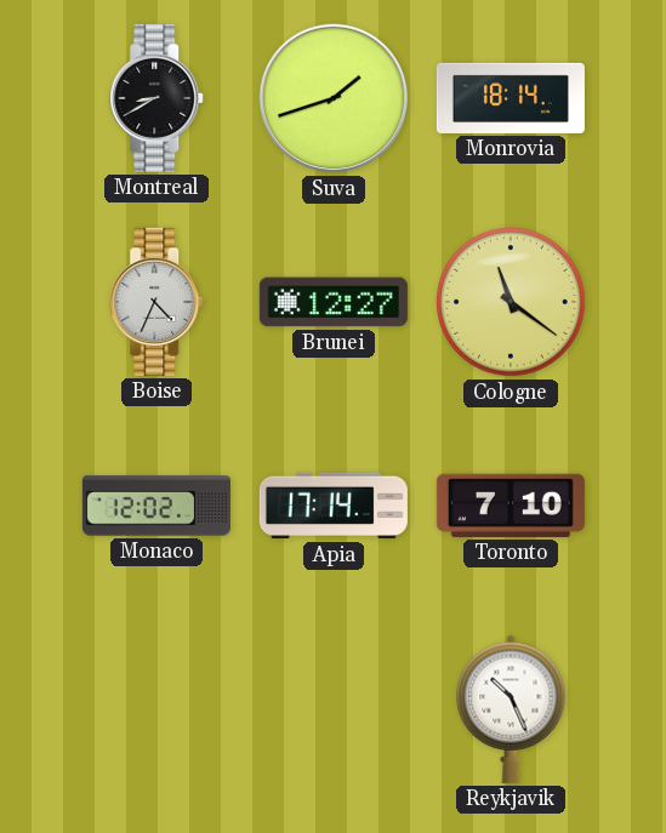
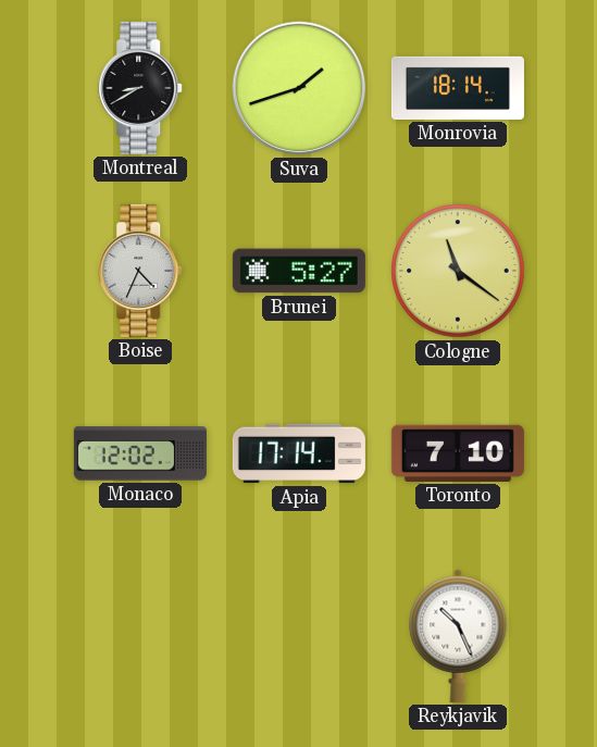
Brunei: 12:27 -> 5:27 (299, 271)
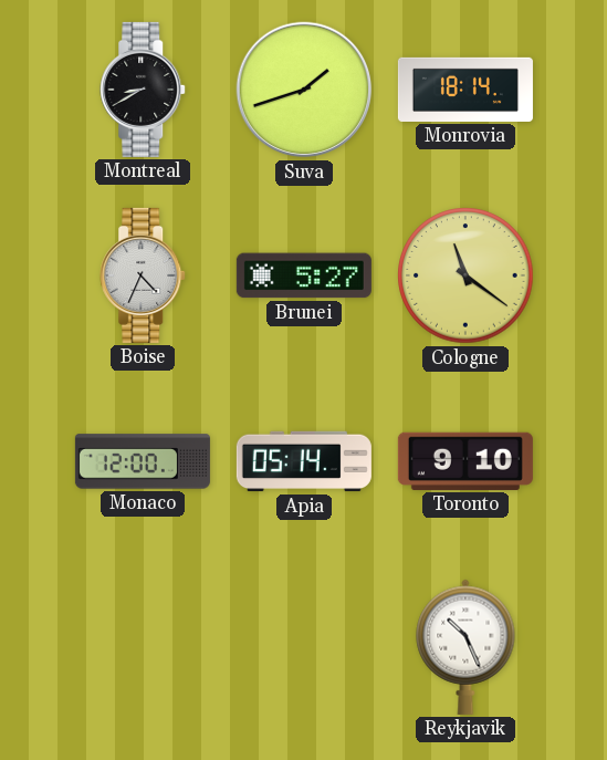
Monaco: 12:02 -> 12:00 (143, 461)
Apia: 17:14 -> 05:14 (304, 461)
Toronto: 7:10 -> 9:10 (465, 461)
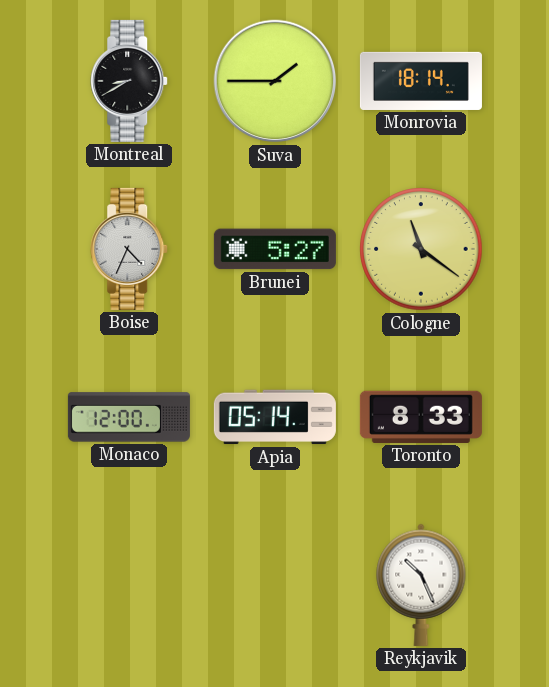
Suva: 1:42 -> 1:45 (275, 81)
Toronto: 9:10 -> 8:33 (421, 417)
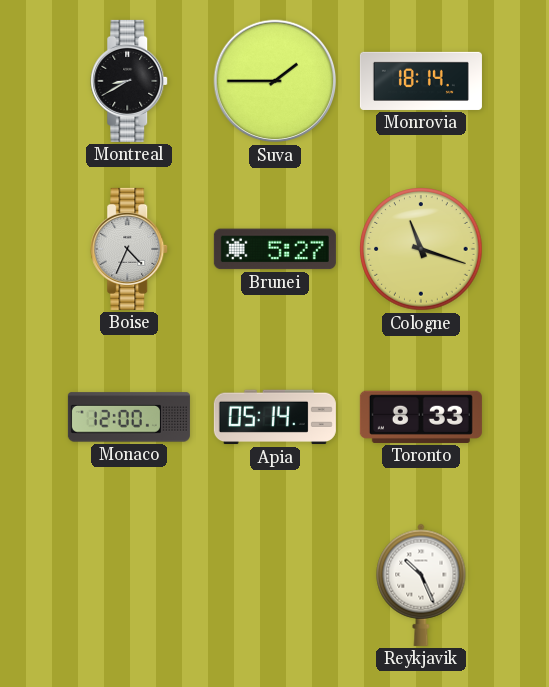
Cologne: 11:21 -> 11:18 (421, 249)
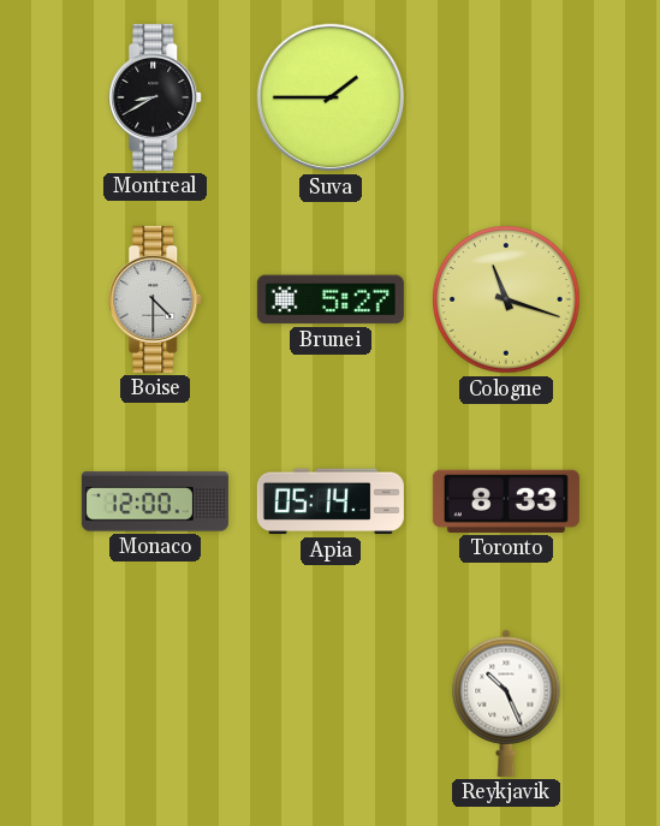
Monrovia: 18:14 -> none (421, 81)
Boise: 4:34 -> 4:30 (156, 299)
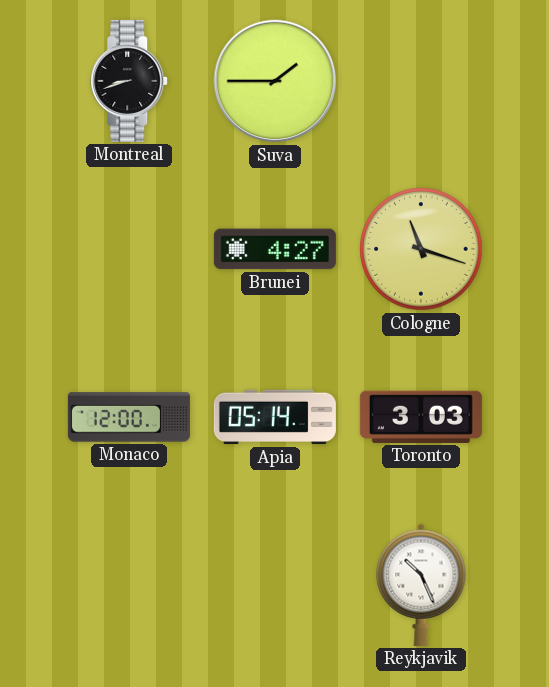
Montreal: 8:40 -> 8:42 (130, 81)
Boise: 4:30 -> none (156, 299)
Brunei: 5:27 -> 4:27 (275, 249)
Toronto: 8:33 -> 3:03 (421, 417)
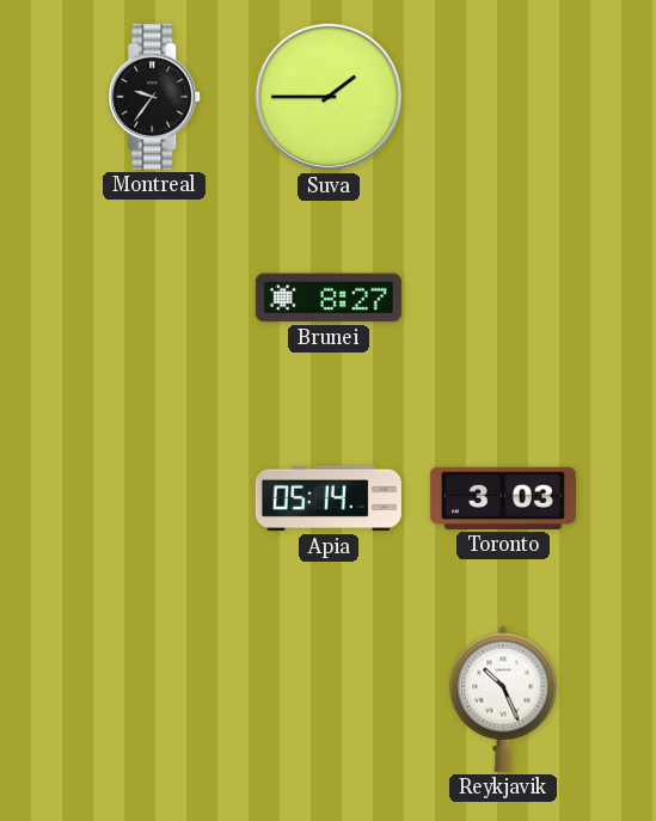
Montreal: 8:42 -> 9:36 (155, 97)
Brunei: 4:27 -> 8:27 (329, 298)
Cologne: 11:18 -> none (421, 249)
Monaco: 12:00 -> none (129, 417)
